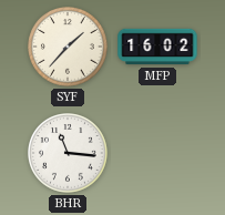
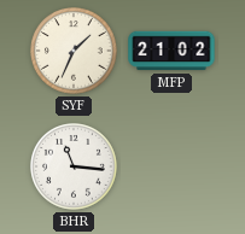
SYF: 1:37 -> 1:34 (75, 52)
MFP: 16:02 -> 21:02 (171, 51)
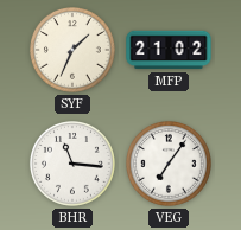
VEG: none -> 7:06 (170, 165)
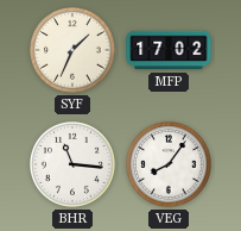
MFP: 21:02 -> 17:02 (169, 50)
VEG: 7:06 -> 8:06 (170, 166)
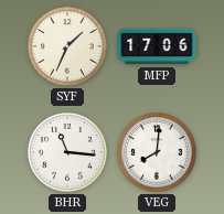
MFP: 17:02 -> 17:06 (157, 46)
VEG: 8:06 -> 8:01 (158, 153)
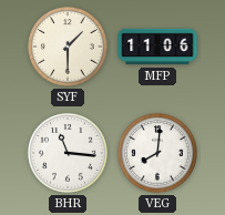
SYF: 1:34 -> 1:30 (69, 48)
MFP: 17:06 -> 11:06 (157, 47)
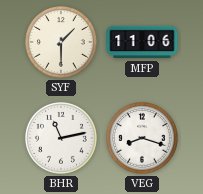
BHR: 11:16 -> 11:13 (62, 139)
VEG: 8:01 -> 8:18 (143, 139)
